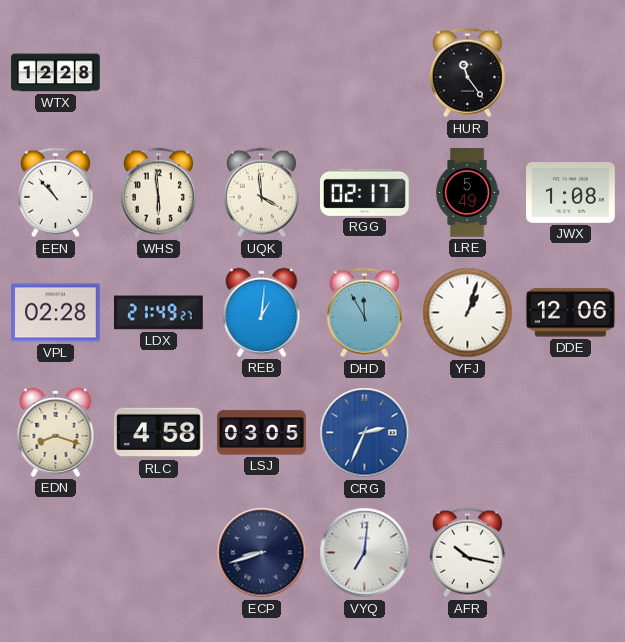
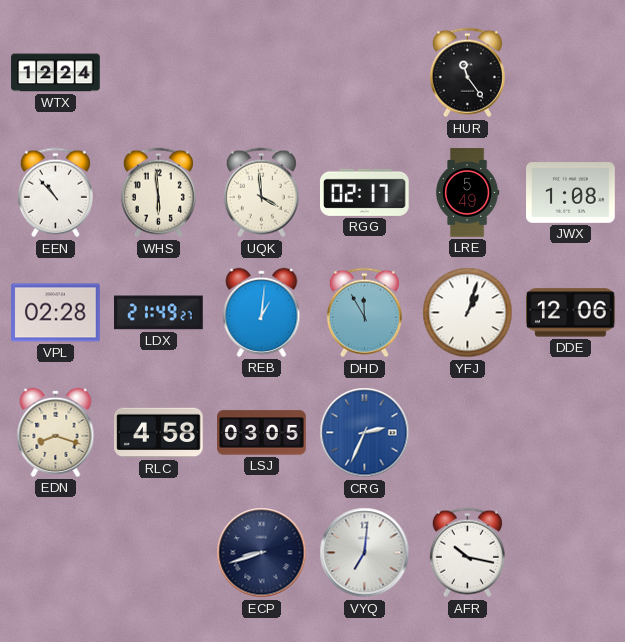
WTX: 12:28 -> 12:24 (56, 73)
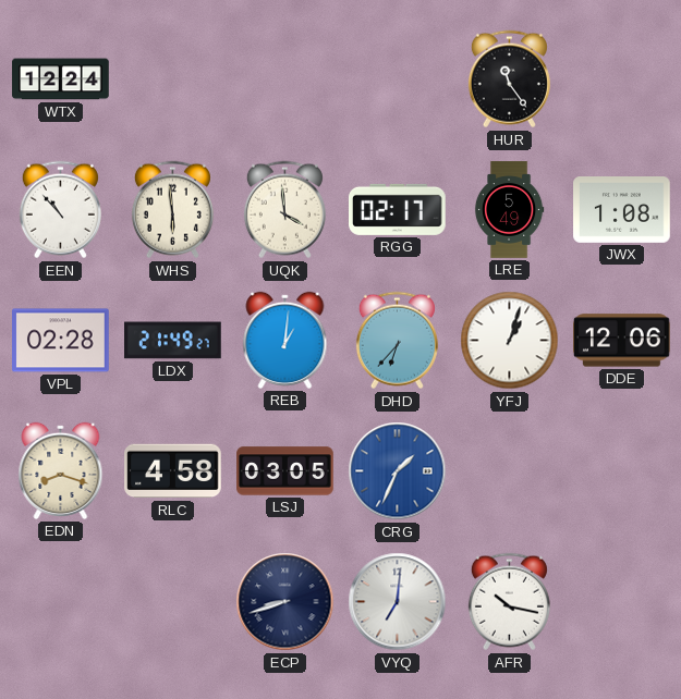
DHD: 11:55 -> 6:37 (397, 341)
CRG: 2:34 -> 1:34 (398, 471)
